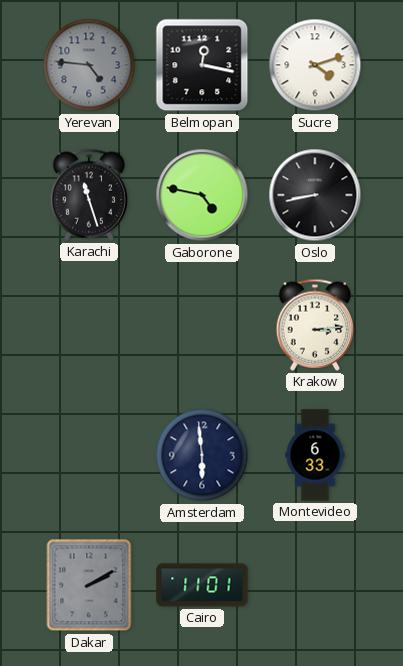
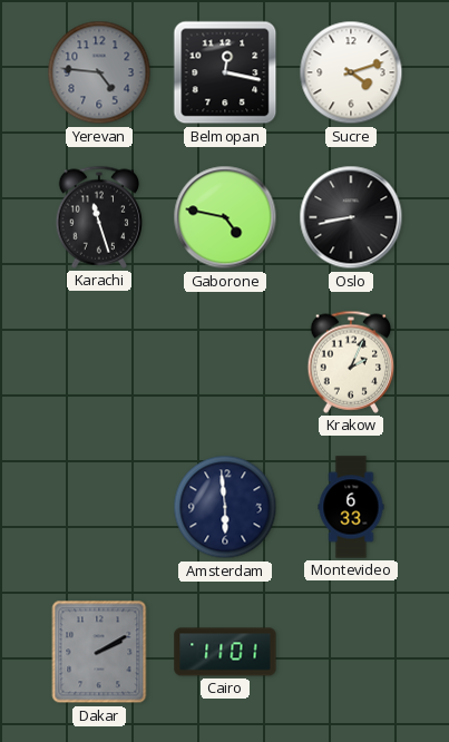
Krakow: 3:14 -> 2:04 (351, 362)
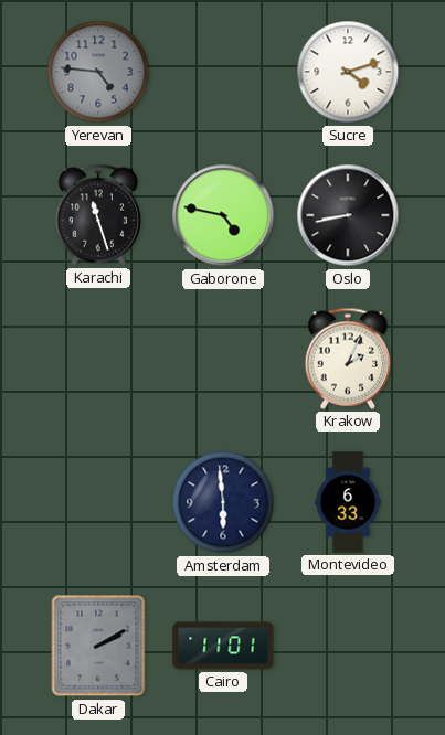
Belmopan: 12:17 -> none (225, 72)
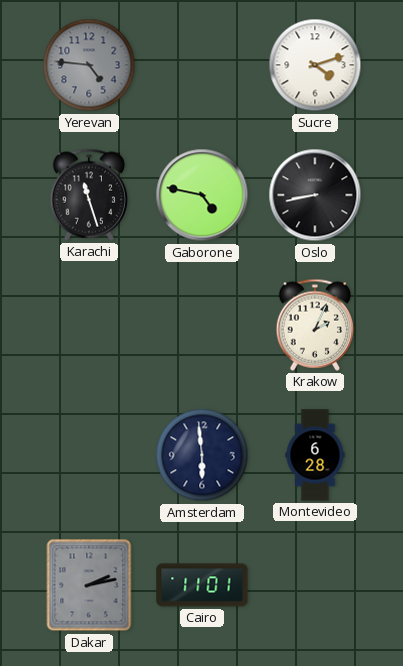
Montevideo: 6:33 -> 6:28 (315, 455)
Dakar: 2:10 -> 2:13 (89, 585)
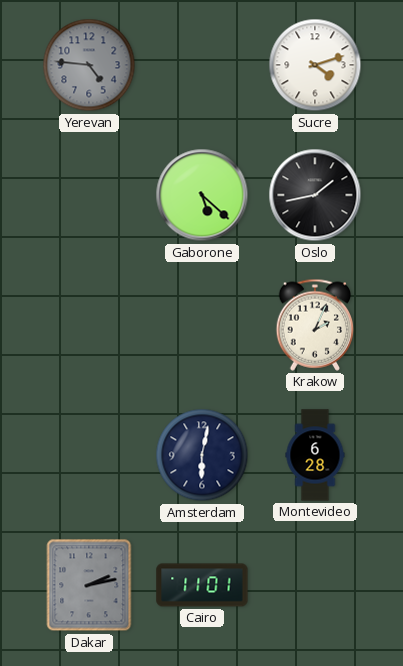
Karachi: 11:27 -> none (89, 195)
Gaborone: 4:47 -> 5:22 (202, 195)
Oslo: 8:43 -> 1:43 (315, 195)
Amsterdam: 5:59 -> 6:02 (202, 455)
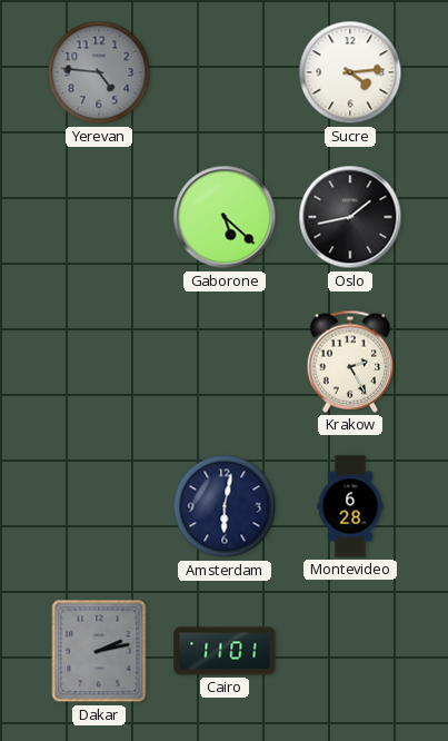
Sucre: 4:12 -> 4:14 (350, 72)
Krakow: 2:04 -> 2:25 (350, 362)
